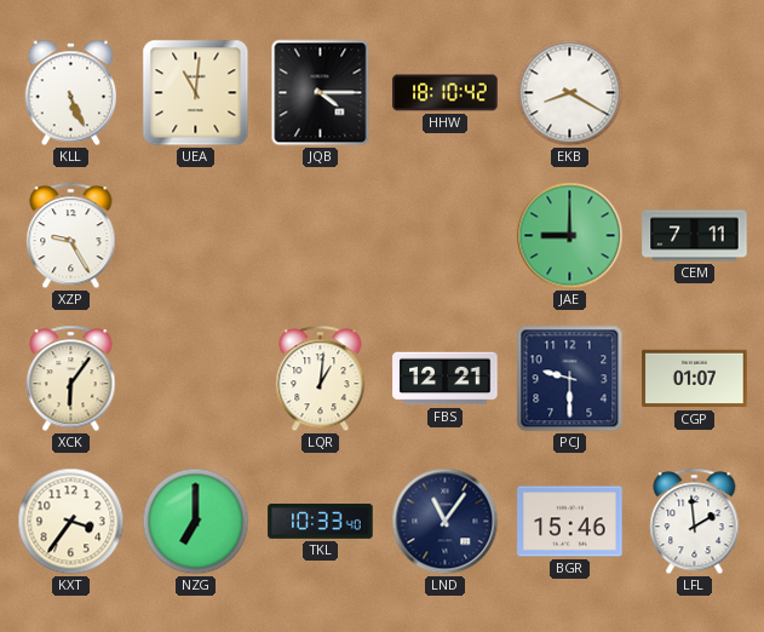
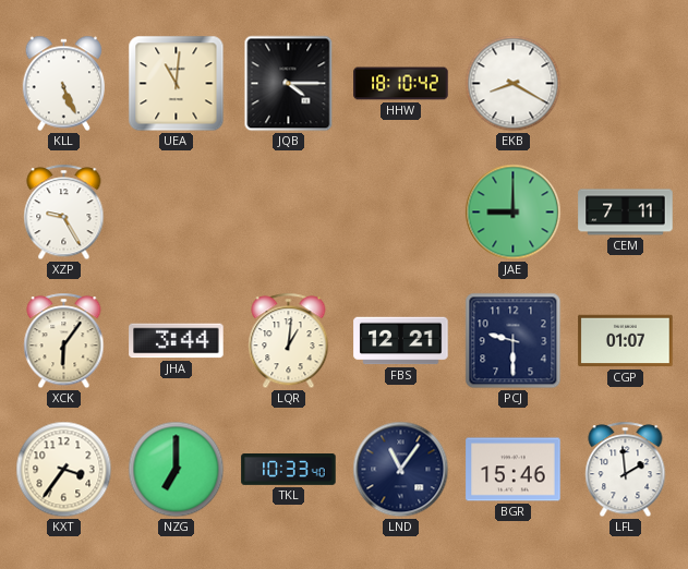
JHA: none -> 3:44 (177, 341)
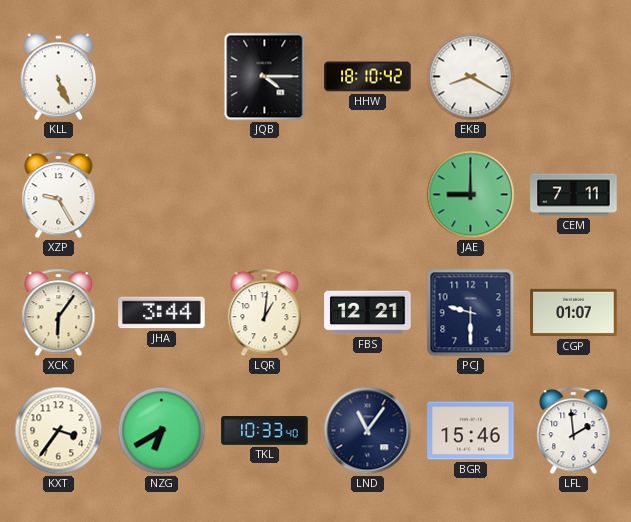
UEA: 11:01 -> none (177, 84)
NZG: 7:00 -> 6:40 (162, 431)
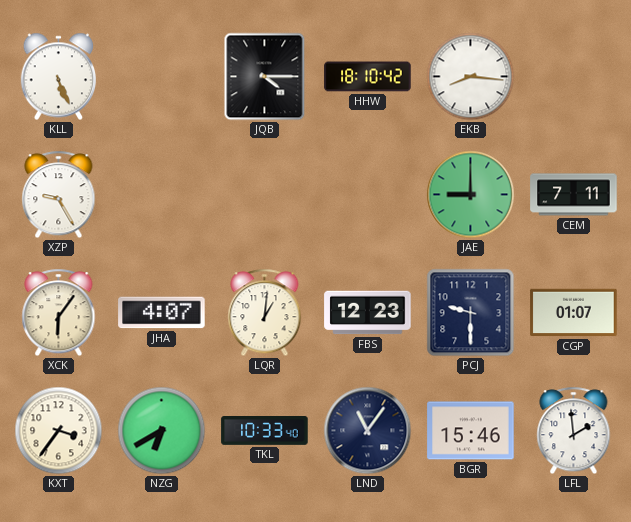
EKB: 8:20 -> 8:16 (471, 77)
JHA: 3:44 -> 4:07 (162, 313)
FBS: 12:21 -> 12:23 (368, 313)
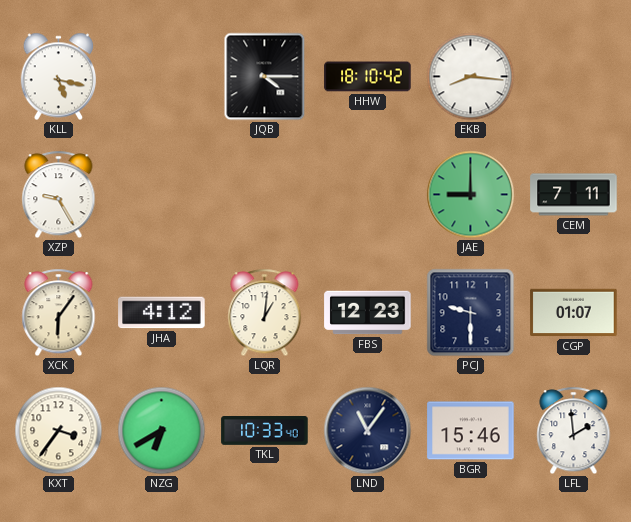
KLL: 5:26 -> 5:17 (59, 77)
JHA: 4:07 -> 4:12 (162, 313)
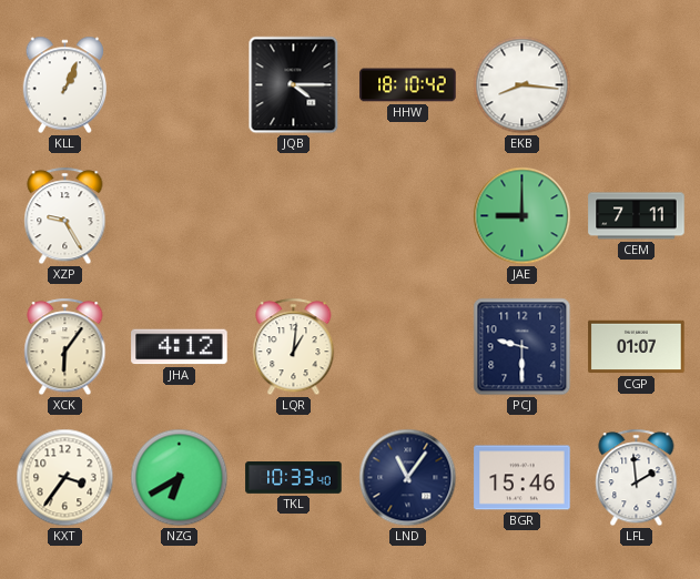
KLL: 5:17 -> 1:04 (65, 85)
FBS: 12:23 -> none (368, 313)
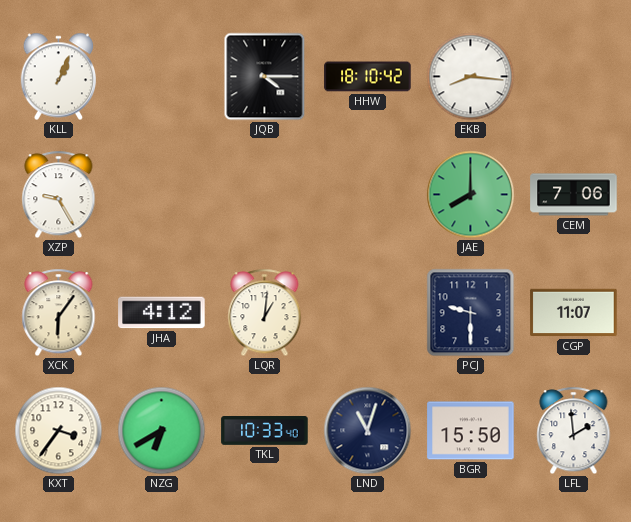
JAE: 9:00 -> 8:00 (471, 195)
CEM: 7:11 -> 7:06 (574, 195)
CGP: 01:07 -> 11:07 (574, 313)
LND: 11:06 -> 11:03 (368, 431)
BGR: 15:46 -> 15:50 (471, 431)
